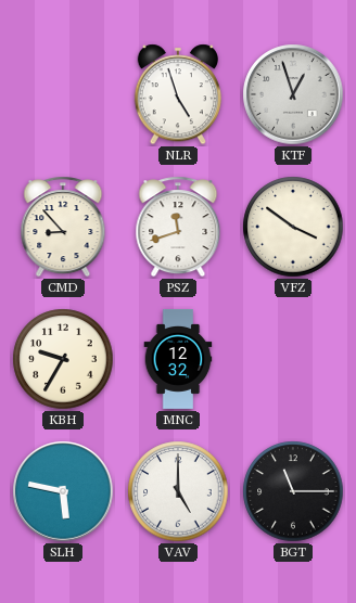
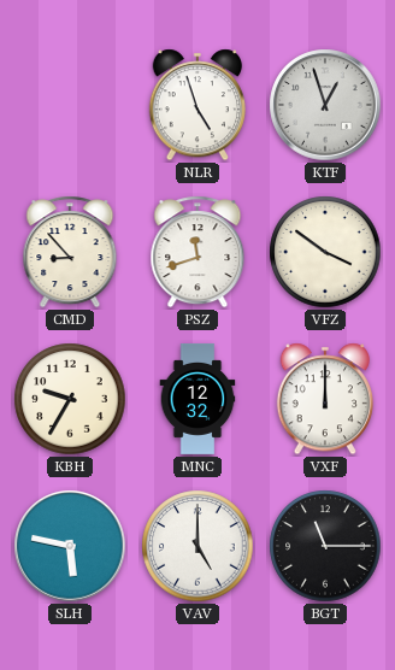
VXF: none -> 12:00 (324, 399)
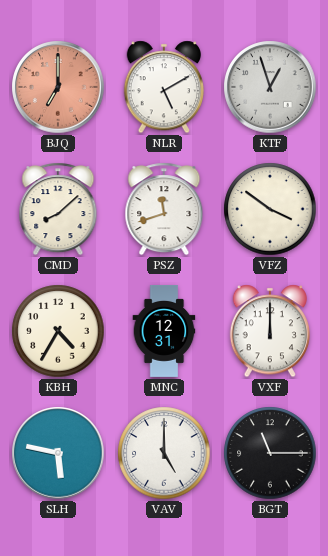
BJQ: none -> 7:00 (58, 87)
NLR: 4:57 -> 5:10 (163, 87)
CMD: 8:53 -> 8:08 (58, 209)
KBH: 9:35 -> 4:35 (58, 331)
MNC: 12:32 -> 12:31 (164, 332)
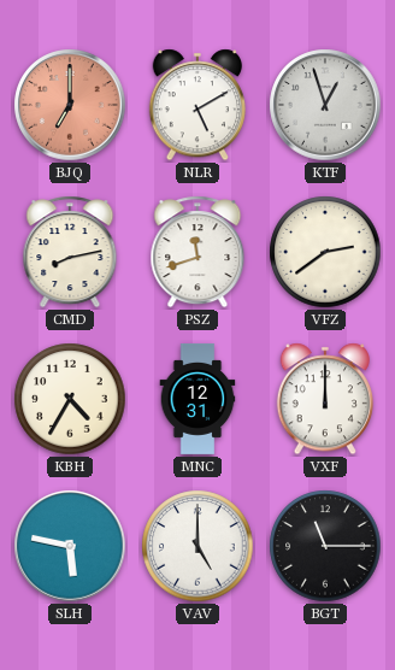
CMD: 8:08 -> 8:13 (70, 252)
VFZ: 3:51 -> 2:39 (325, 252)
